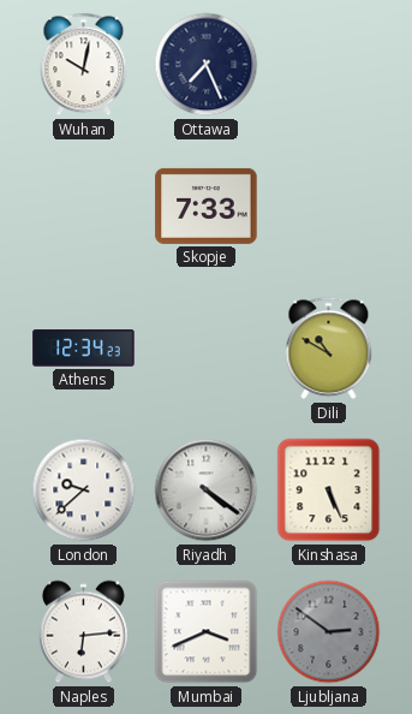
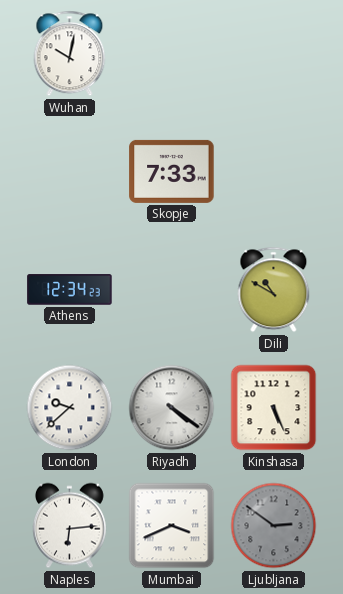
Ottawa: 7:26 -> none (207, 65)
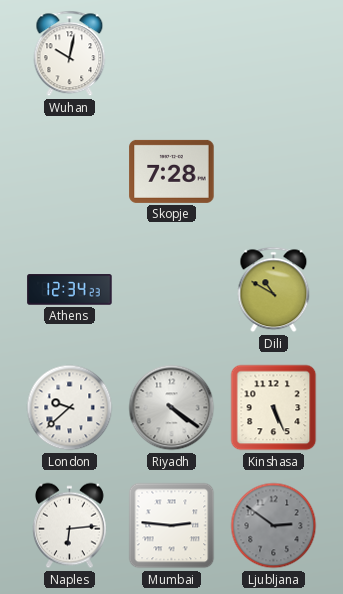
Skopje: 7:33 -> 7:28 (172, 171)
Mumbai: 3:41 -> 2:46 (172, 526)
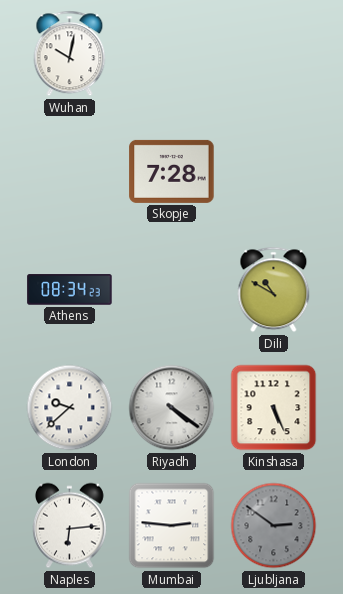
Athens: 12:34 -> 08:34 (70, 290)
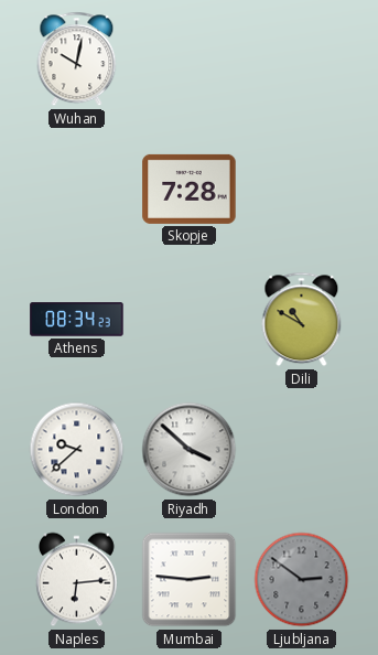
Riyadh: 4:21 -> 3:52 (190, 450)
Kinshasa: 5:26 -> none (274, 408)
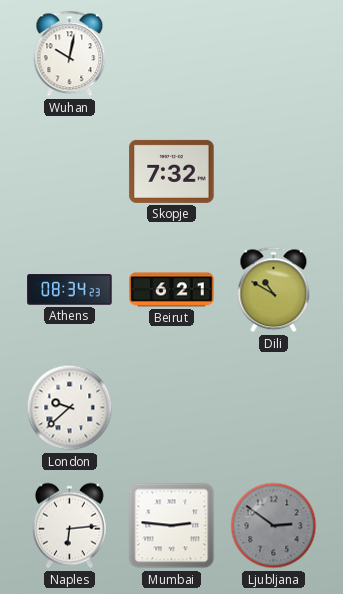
Skopje: 7:28 -> 7:32 (172, 171)
Beirut: none -> 6:21 (172, 290)
Riyadh: 3:52 -> none (190, 450)
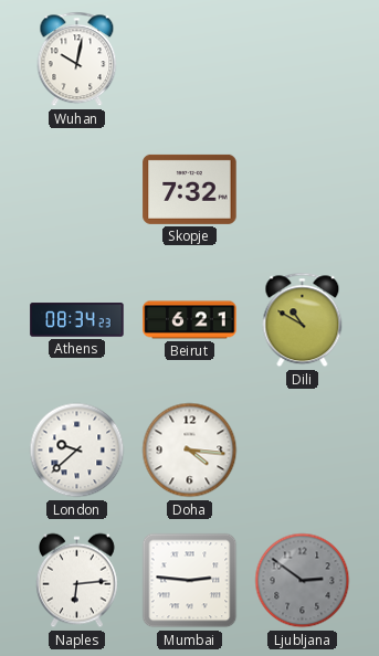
Doha: none -> 4:16 (190, 451)
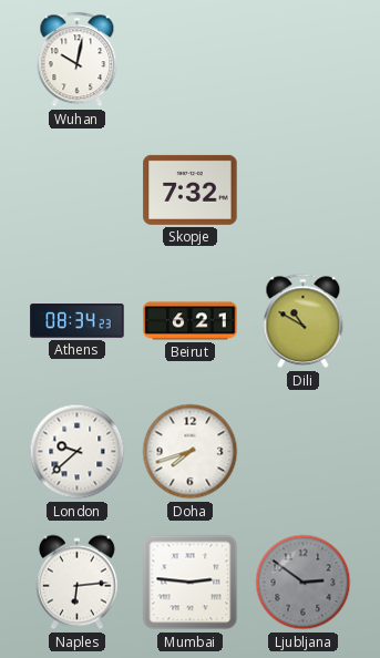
Doha: 4:16 -> 7:42 (191, 452)
